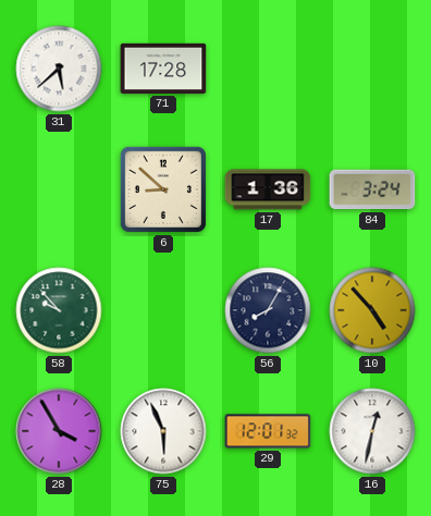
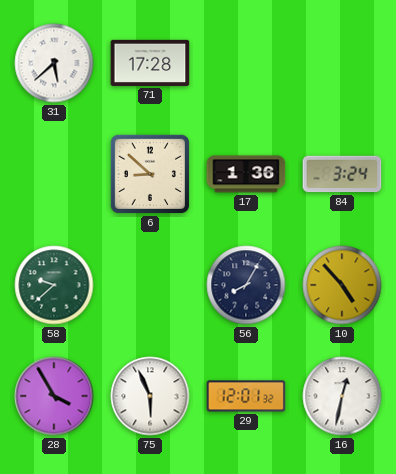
58: 9:53 -> 9:38 (54, 285)
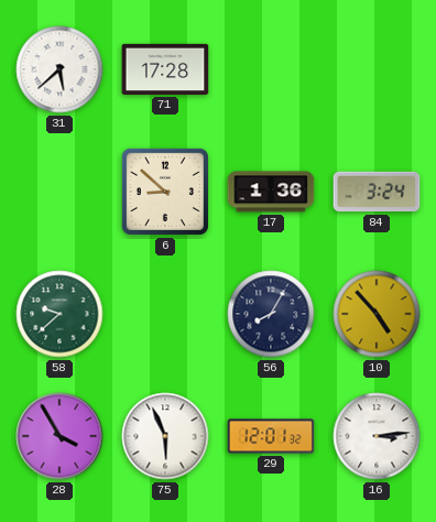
16: 12:32 -> 3:14 (377, 436)
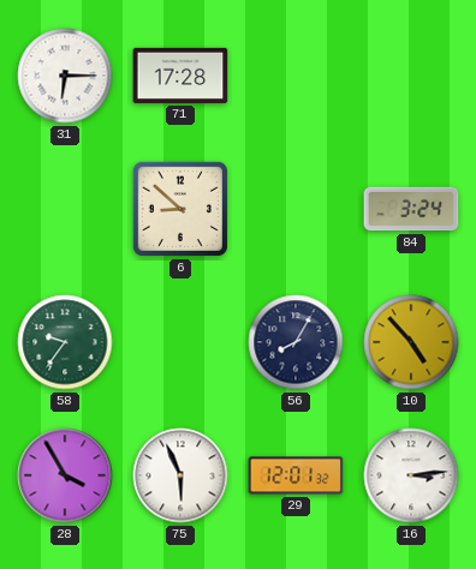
31: 5:38 -> 6:15 (65, 76)
17: 1:36 -> none (271, 192)
58: 9:38 -> 9:36 (65, 342)
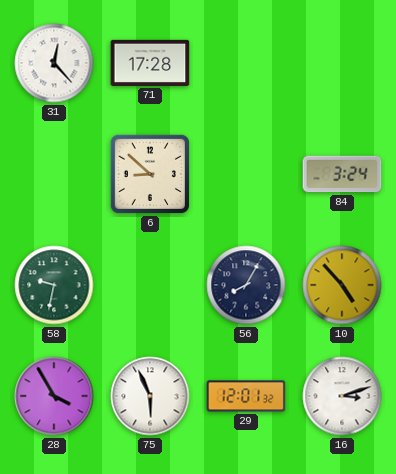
31: 6:15 -> 12:23 (54, 63)
58: 9:36 -> 9:32 (54, 285)
16: 3:14 -> 3:12 (342, 396)
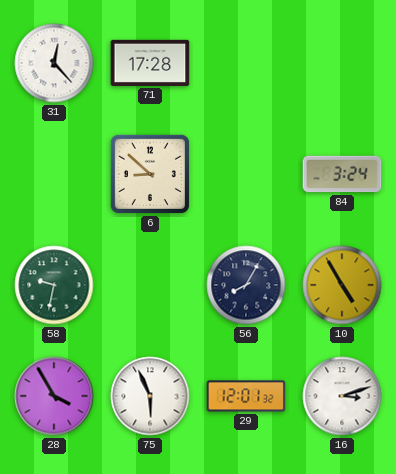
10: 4:53 -> 4:55 (342, 285)
